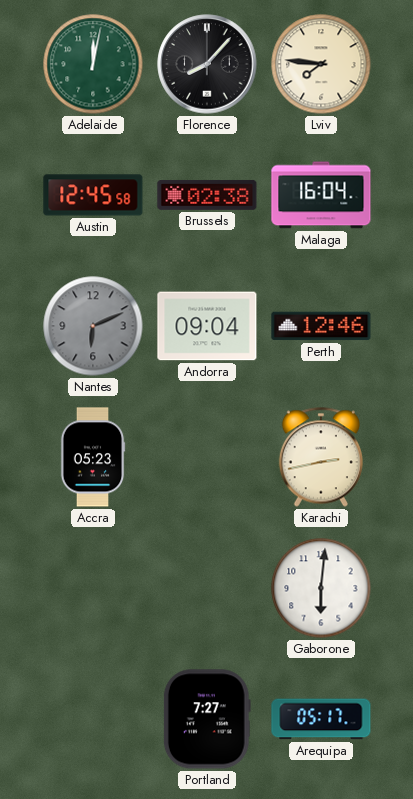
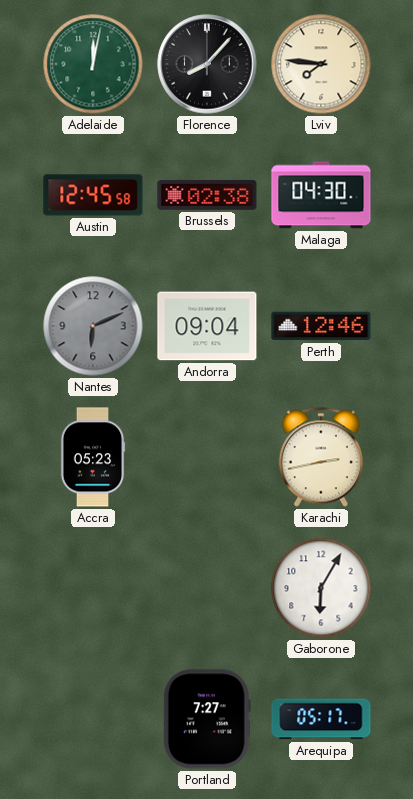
Malaga: 16:04 -> 04:30 (321, 195)
Gaborone: 6:01 -> 6:05 (321, 588)
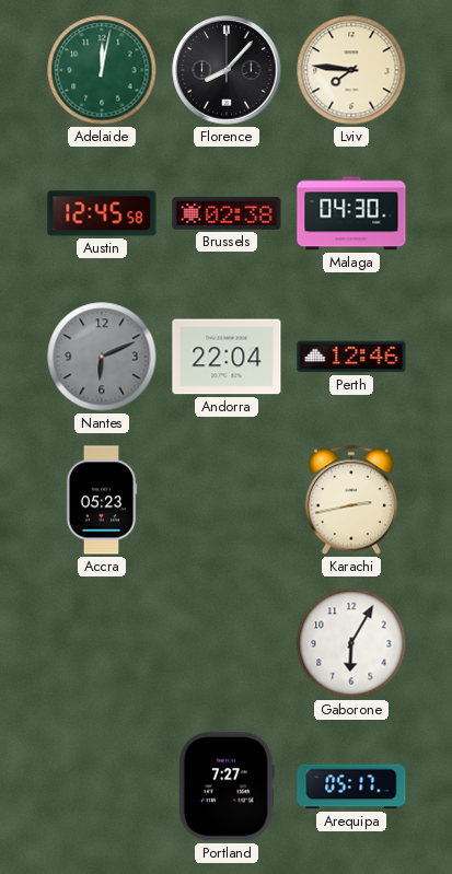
Andorra: 09:04 -> 22:04 (227, 357)
